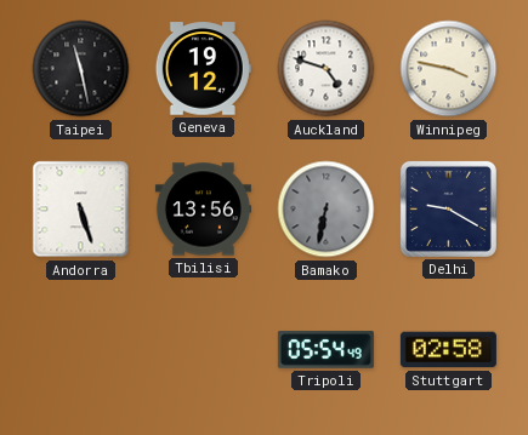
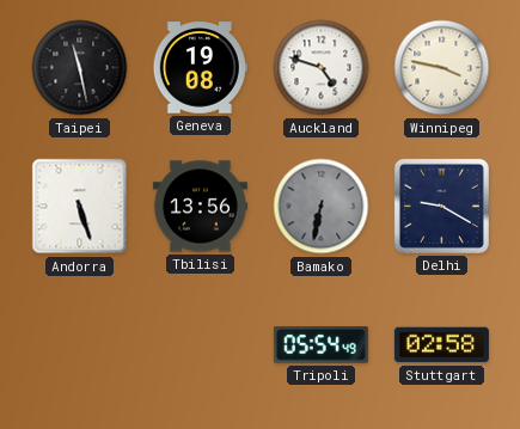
Geneva: 19:12 -> 19:08 (200, 68)
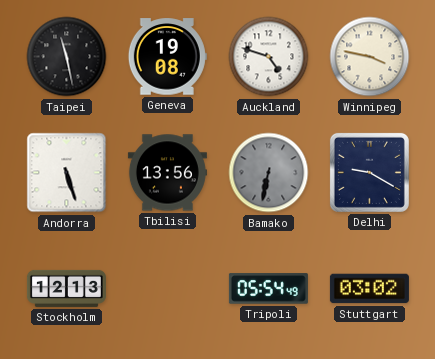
Stockholm: none -> 12:13 (66, 288)
Stuttgart: 02:58 -> 03:02 (369, 289)
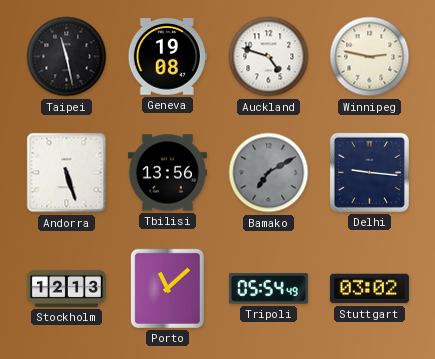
Winnipeg: 3:47 -> 2:47 (370, 57)
Bamako: 6:32 -> 7:10 (269, 173)
Delhi: 9:20 -> 9:16 (369, 172)
Porto: none -> 11:08 (167, 288)
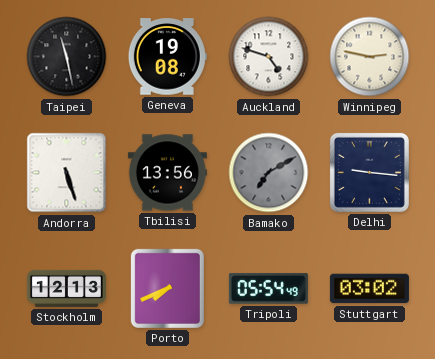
Porto: 11:08 -> 7:41 (167, 288)
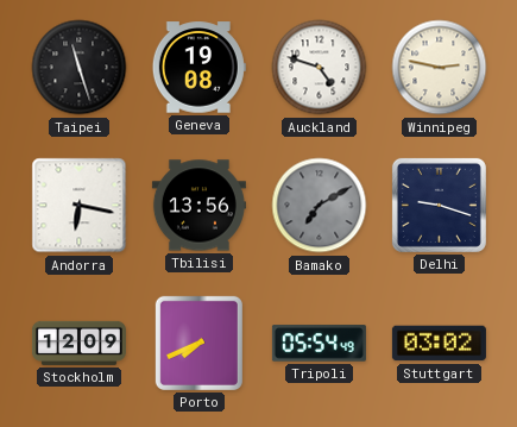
Taipei: 11:28 -> 11:27 (80, 68)
Andorra: 5:27 -> 6:17 (80, 206)
Delhi: 9:16 -> 9:18 (439, 205)
Stockholm: 12:13 -> 12:09 (78, 343)
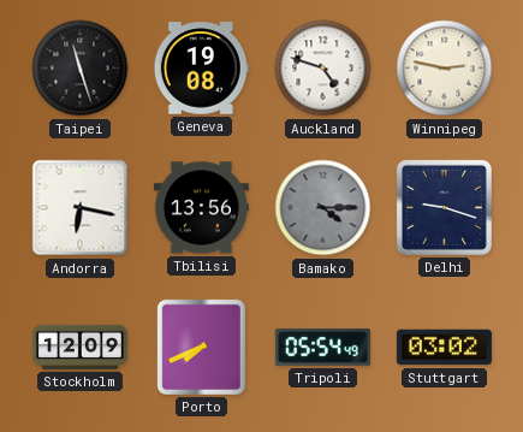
Bamako: 7:10 -> 4:15 (323, 208)
